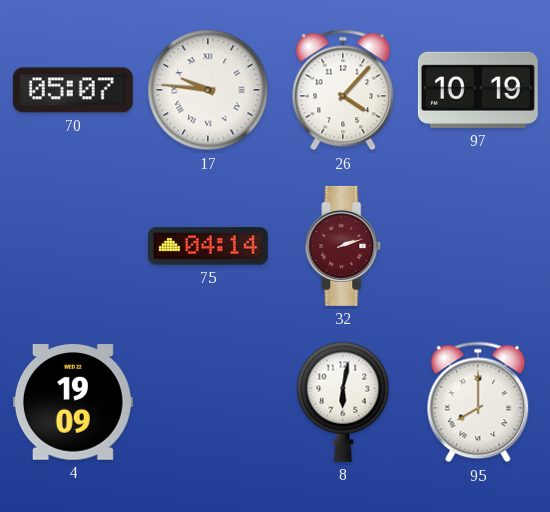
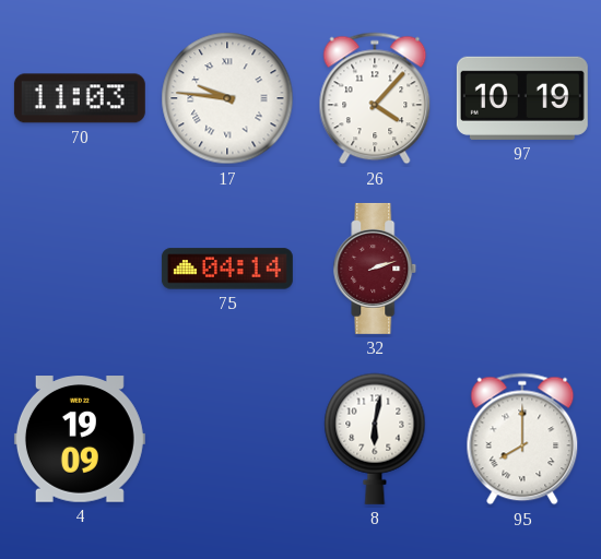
70: 05:07 -> 11:03 (80, 98)
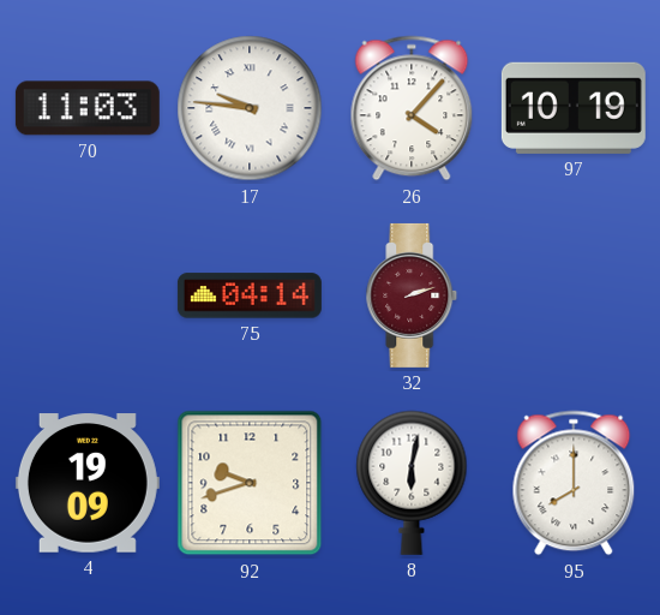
92: none -> 9:42 (250, 483)
